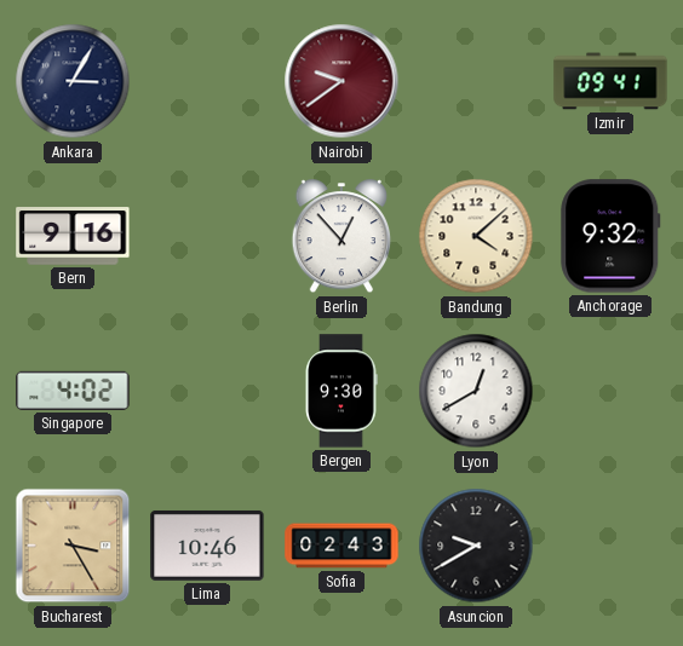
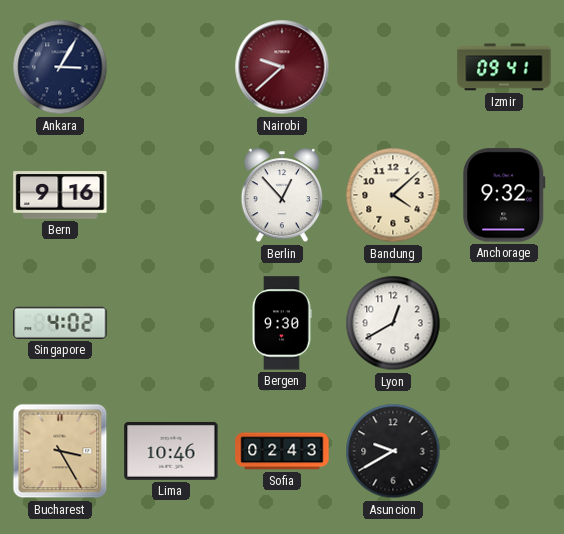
Nairobi: 9:39 -> 9:38 (282, 67)
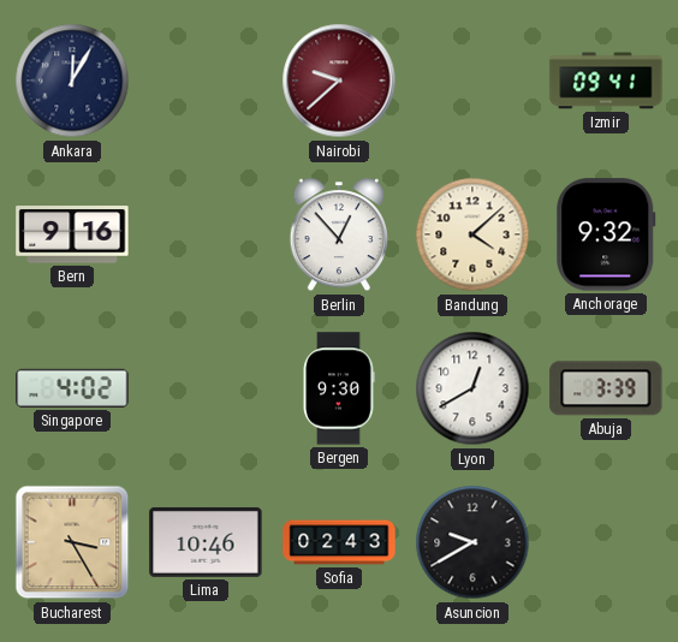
Ankara: 3:05 -> 12:05 (72, 81)
Abuja: none -> 3:39 (606, 388)
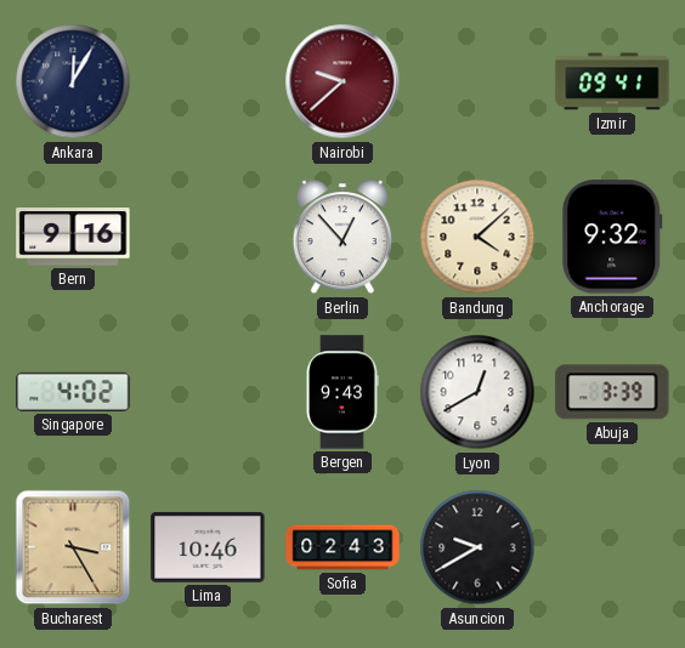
Bergen: 9:30 -> 9:43 (342, 392)
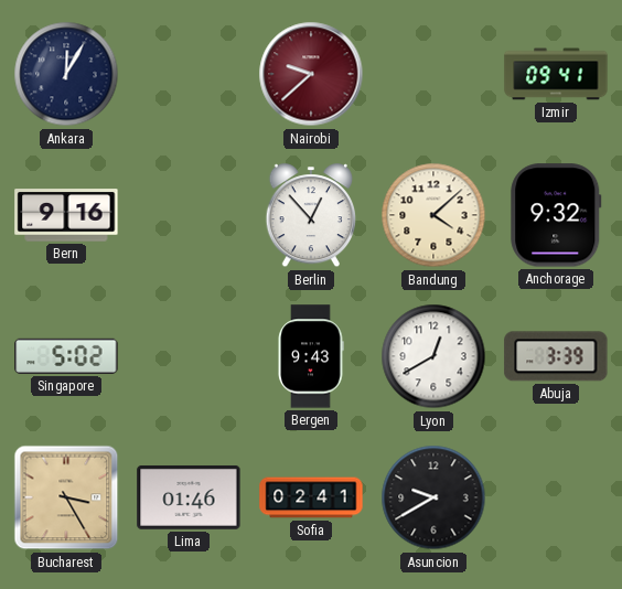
Singapore: 4:02 -> 5:02 (66, 356)
Lima: 10:46 -> 01:46 (189, 497)
Sofia: 02:43 -> 02:41 (311, 497)
